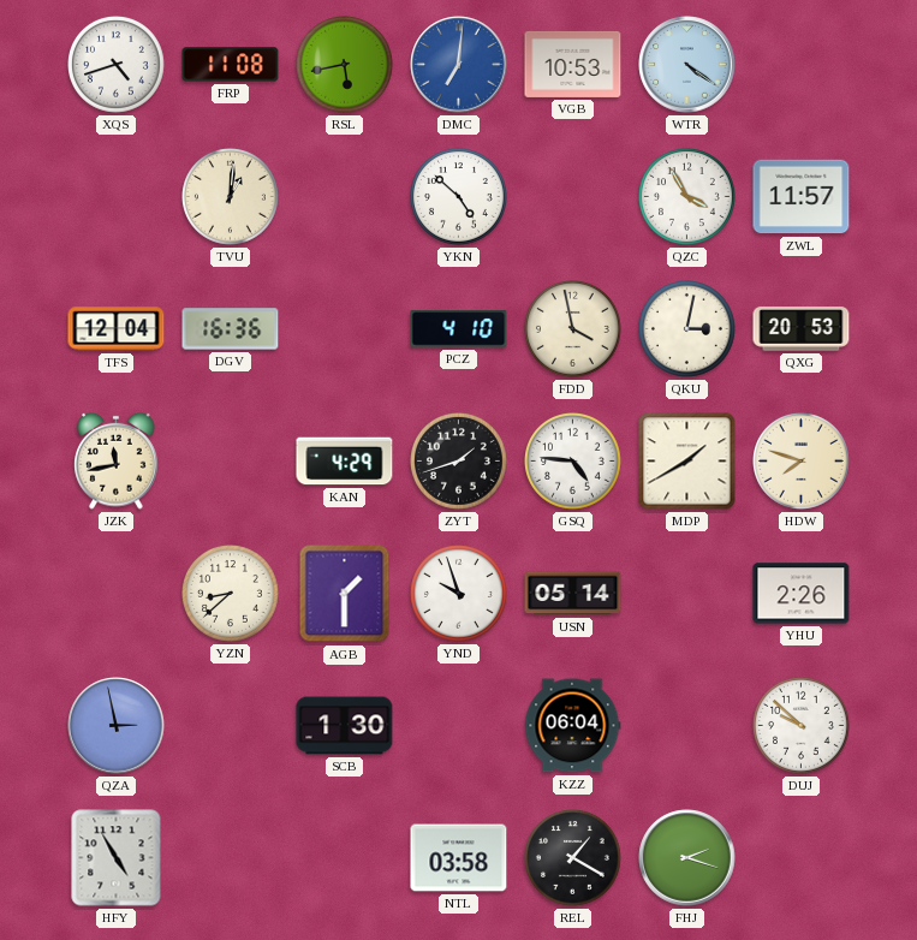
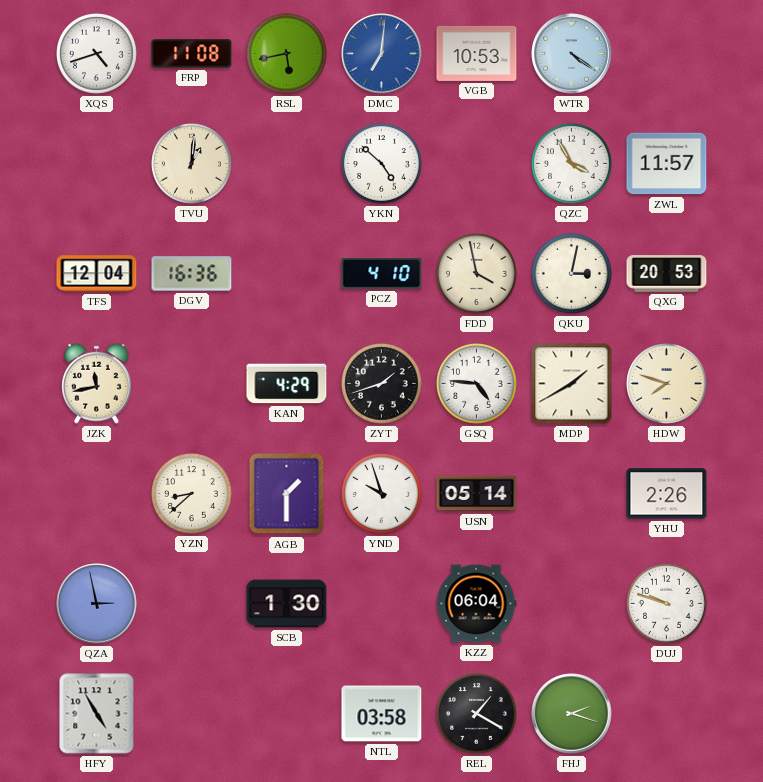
DUJ: 9:52 -> 9:48 (667, 604)
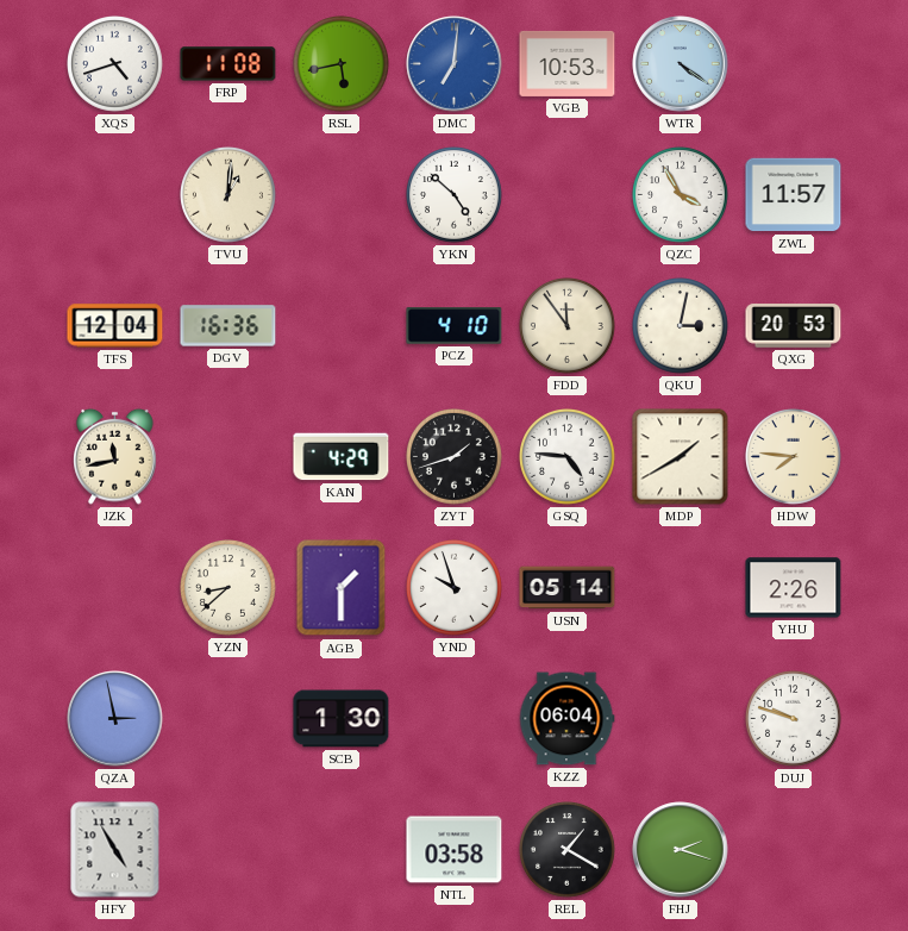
FDD: 3:58 -> 11:54 (568, 326)
HDW: 7:48 -> 7:46 (794, 457)
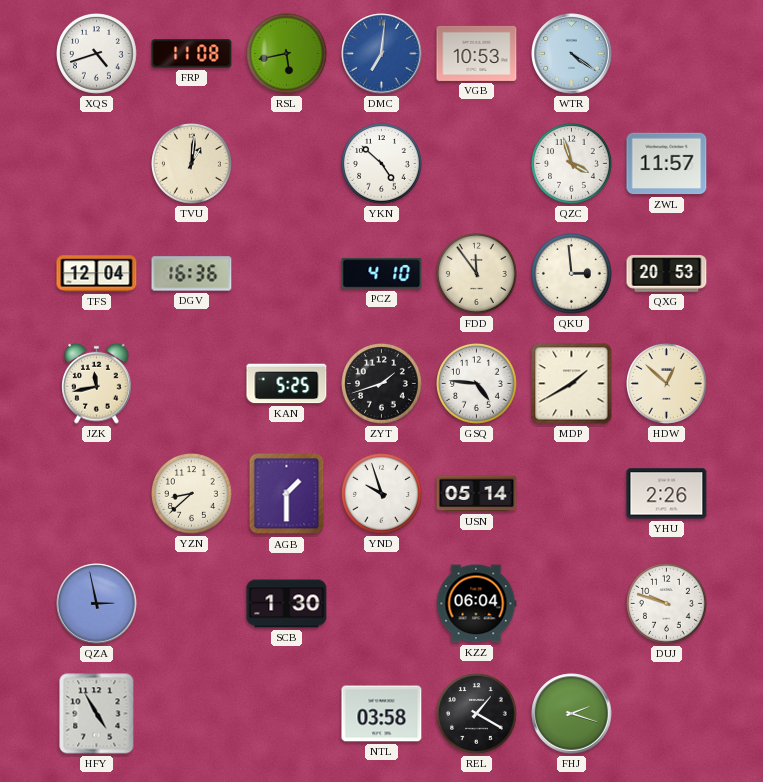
QZC: 3:55 -> 3:57 (572, 164)
QKU: 3:02 -> 2:59 (572, 274)
KAN: 4:29 -> 5:25 (287, 384)
HDW: 7:46 -> 12:52 (667, 384)
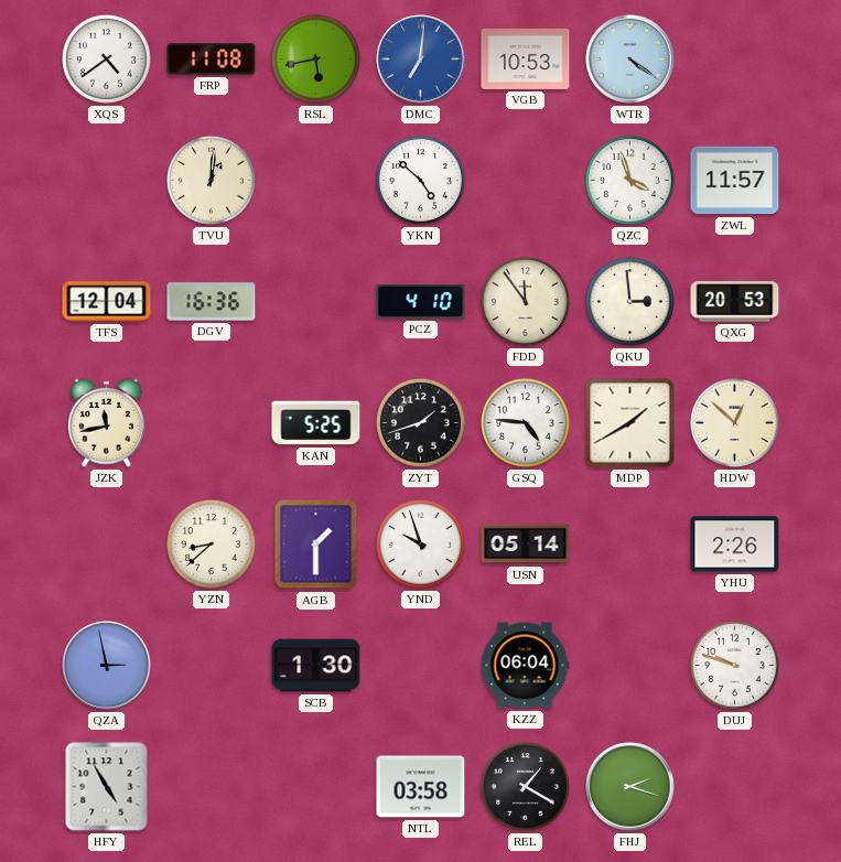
XQS: 4:42 -> 4:39 (107, 60)
